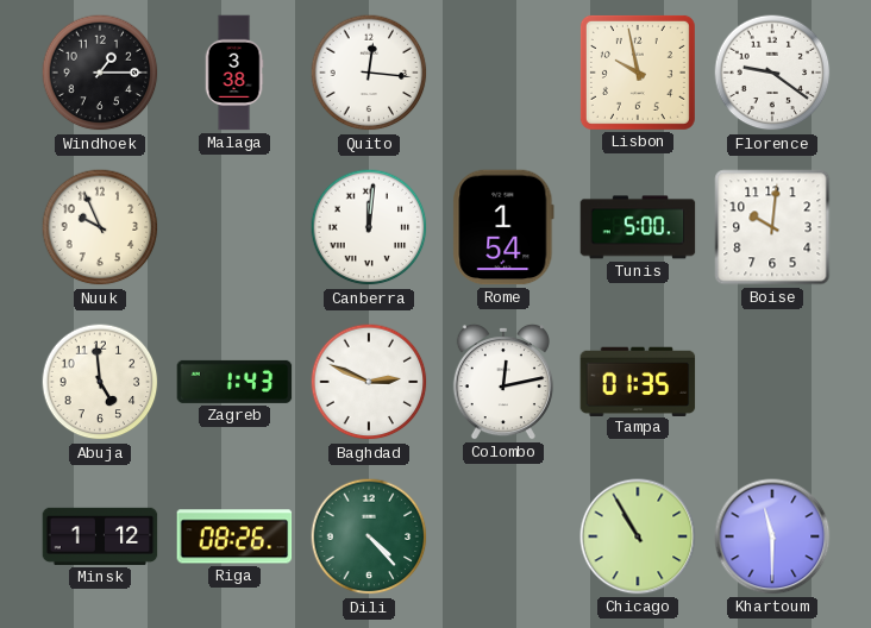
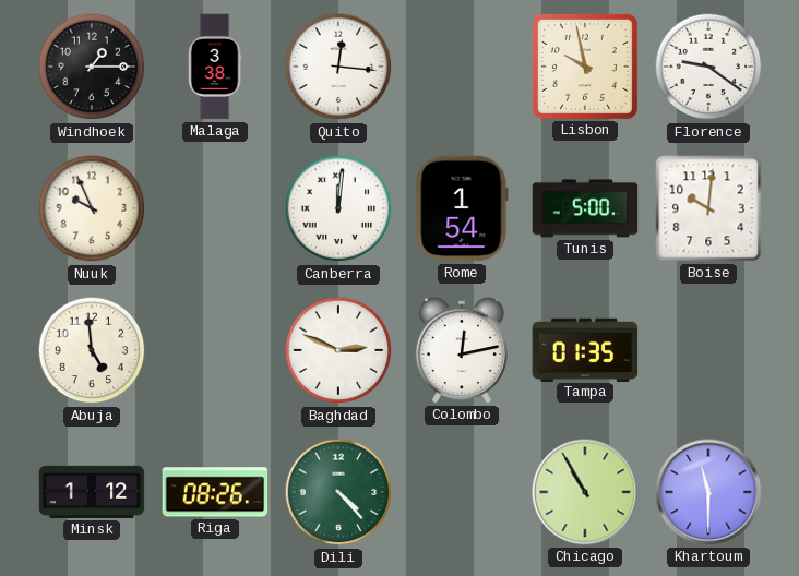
Zagreb: 1:43 -> none (234, 382)
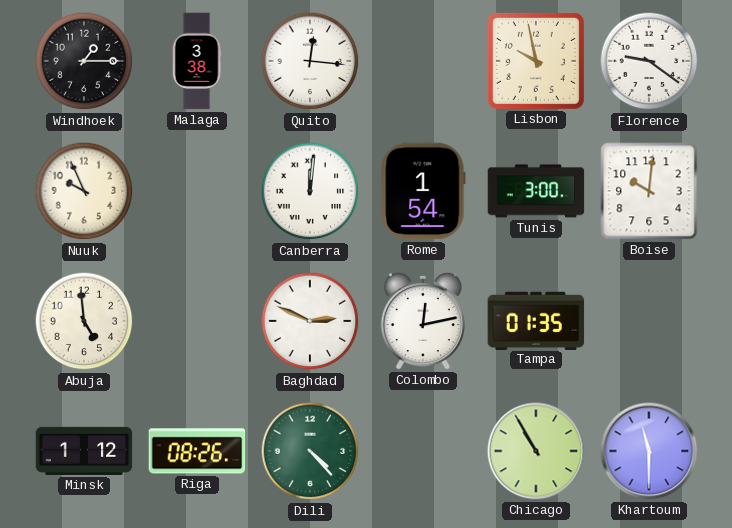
Tunis: 5:00 -> 3:00 (536, 191)
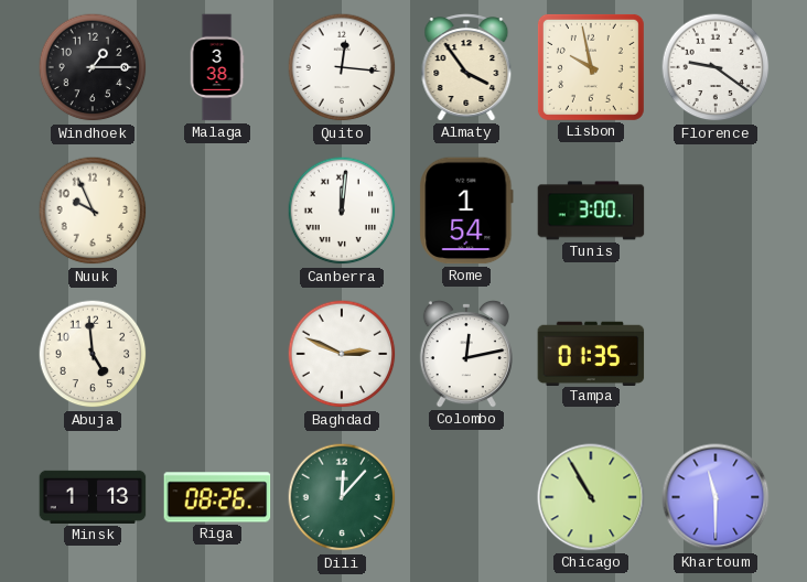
Almaty: none -> 3:54 (466, 67)
Boise: 10:01 -> none (649, 191)
Minsk: 1:12 -> 1:13 (93, 497)
Dili: 4:23 -> 12:07 (342, 497)
